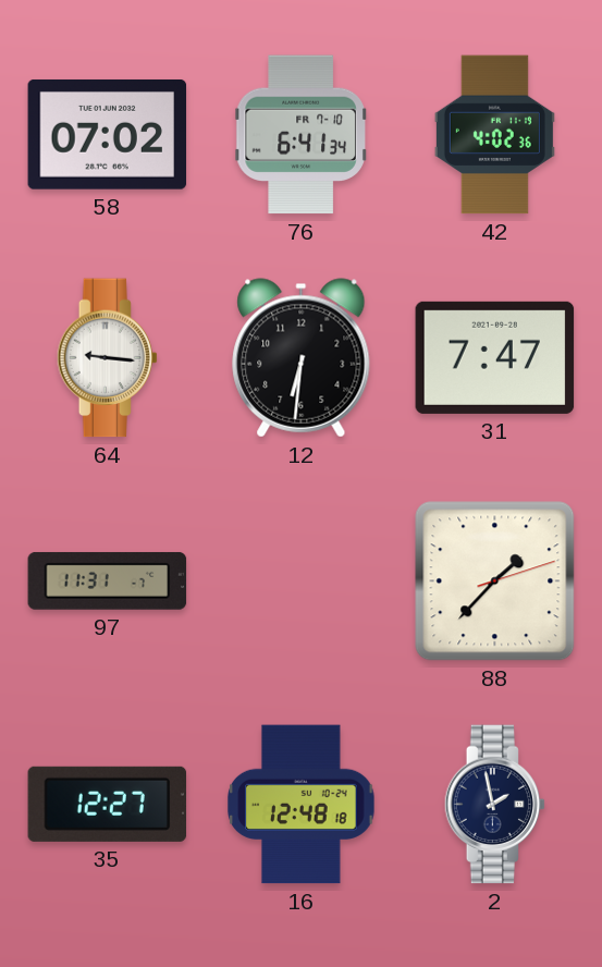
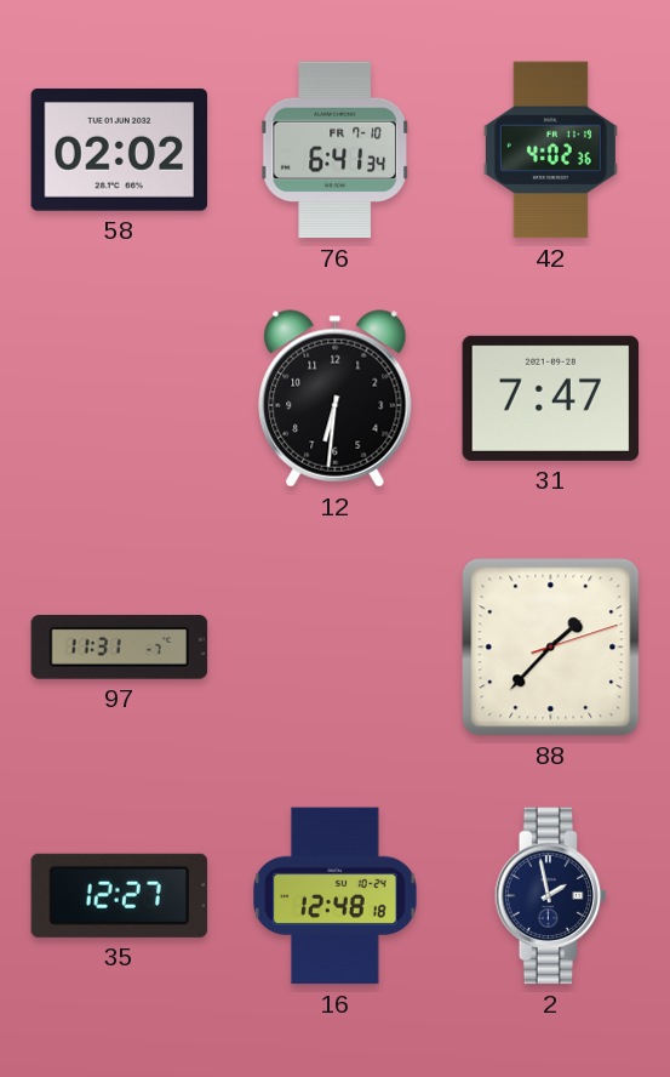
58: 07:02 -> 02:02 (120, 149)
64: 9:16 -> none (108, 358)
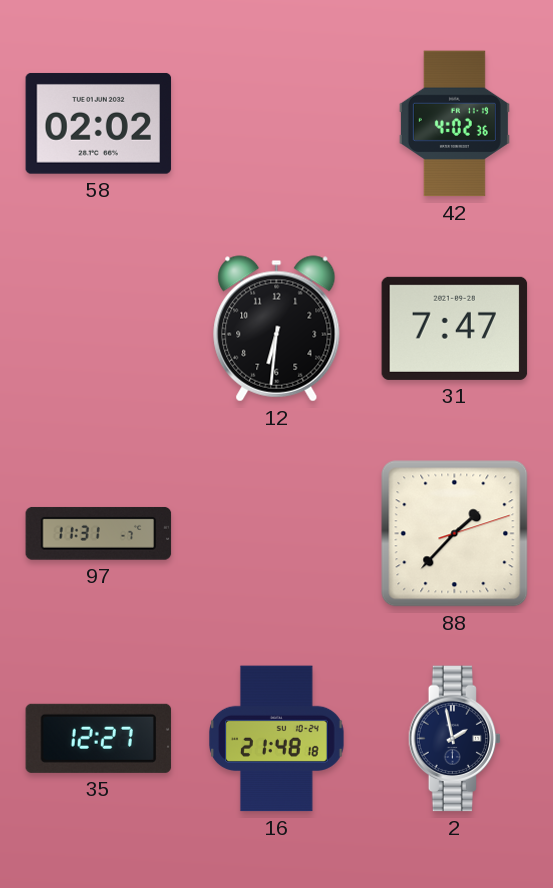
76: 6:41 -> none (336, 150)
16: 12:48 -> 21:48 (277, 739)
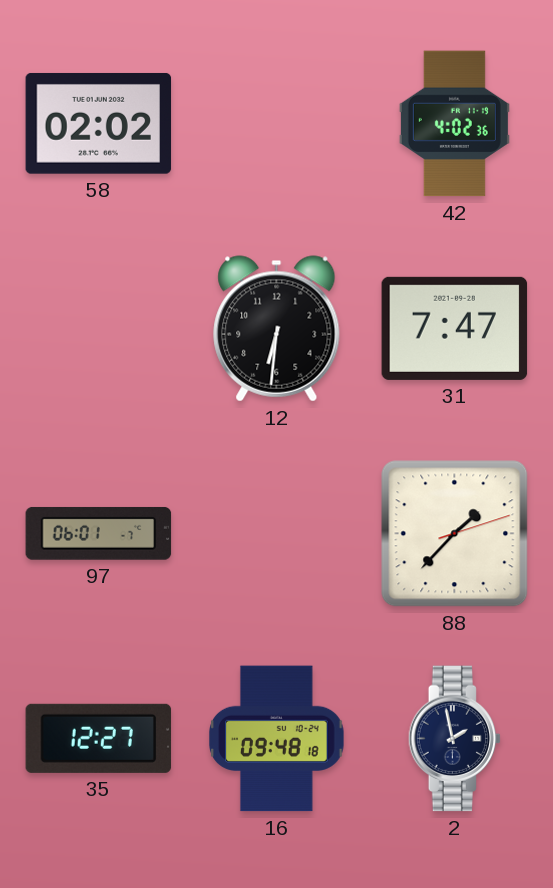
97: 11:31 -> 06:01 (99, 533)
16: 21:48 -> 09:48 (277, 739)
